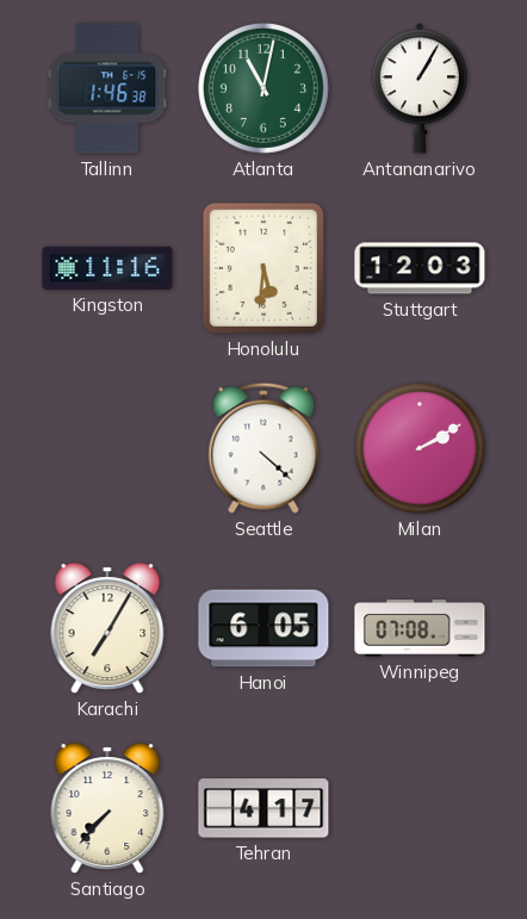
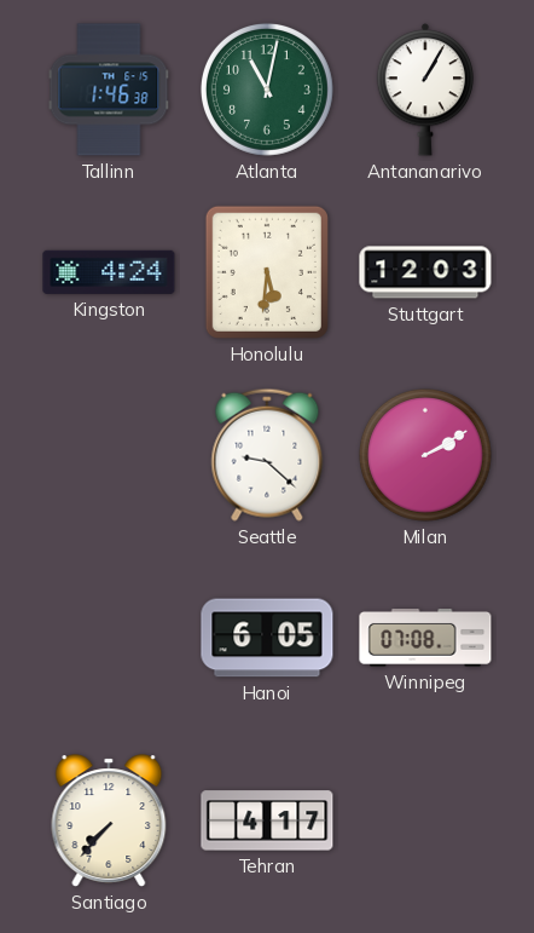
Kingston: 11:16 -> 4:24 (109, 272)
Seattle: 4:22 -> 9:22 (267, 455)
Karachi: 7:05 -> none (107, 628)
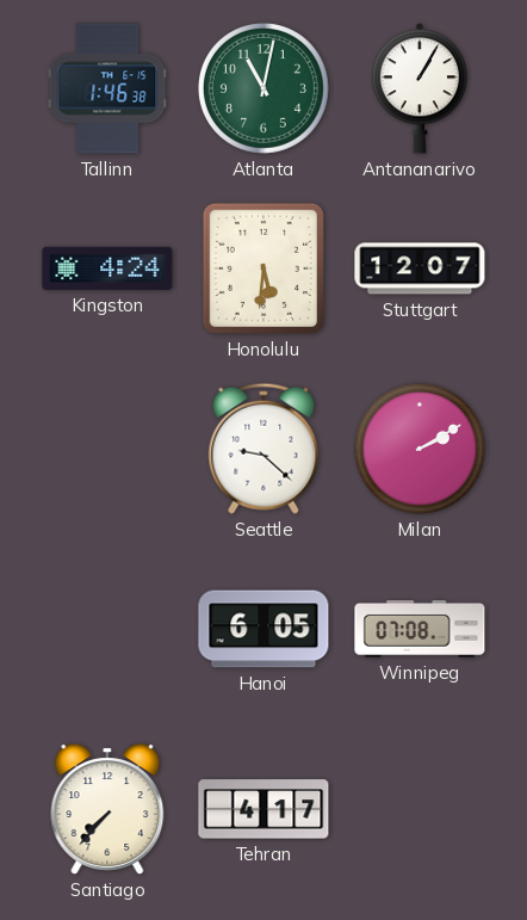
Stuttgart: 12:03 -> 12:07 (420, 268)
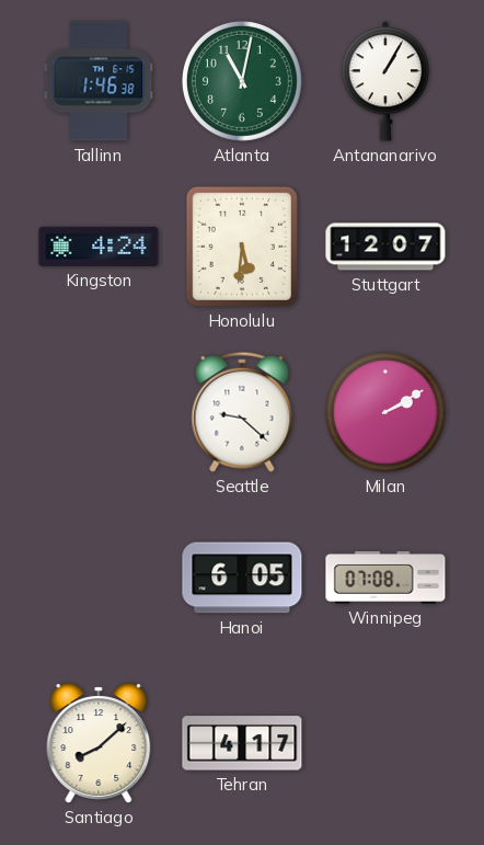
Santiago: 7:37 -> 8:08 (99, 743)
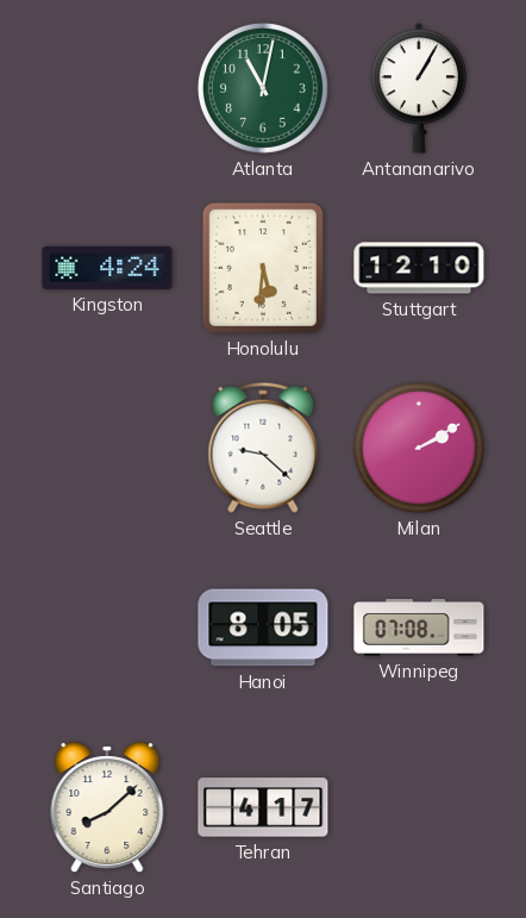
Tallinn: 1:46 -> none (99, 81)
Stuttgart: 12:07 -> 12:10 (419, 268)
Hanoi: 6:05 -> 8:05 (263, 627)
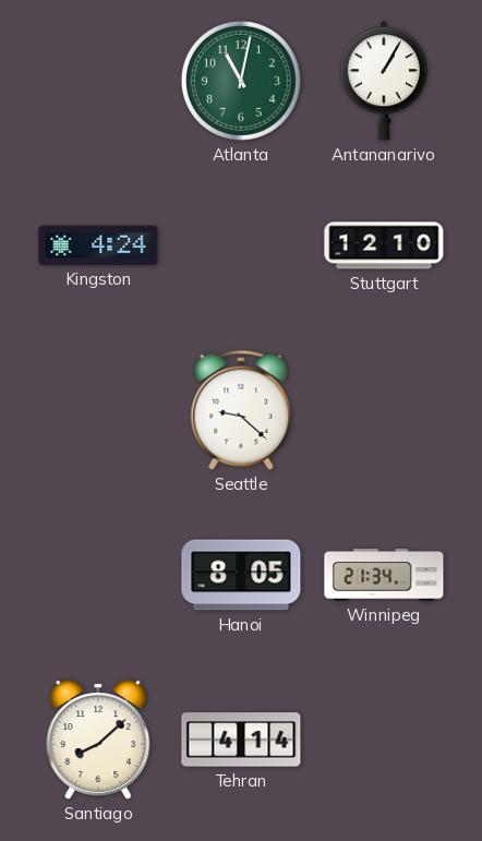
Honolulu: 5:31 -> none (263, 268)
Milan: 2:10 -> none (419, 448)
Winnipeg: 07:08 -> 21:34 (384, 576)
Tehran: 4:17 -> 4:14 (241, 740)
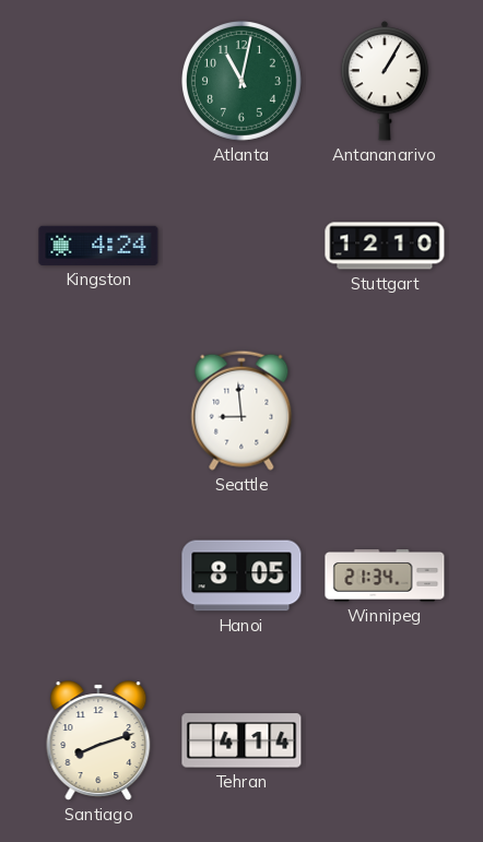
Seattle: 9:22 -> 8:59 (241, 411)
Santiago: 8:08 -> 8:12 (98, 740)
